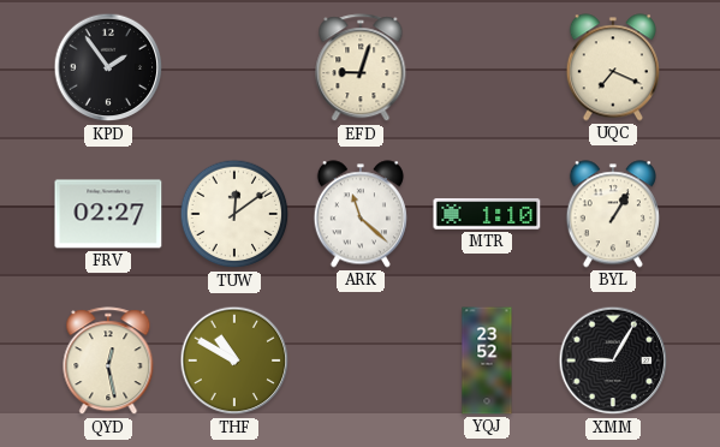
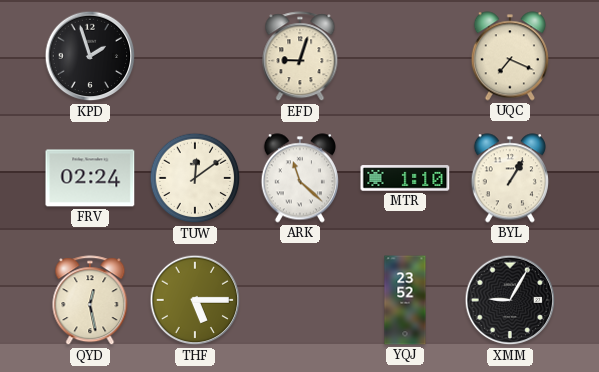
KPD: 1:54 -> 1:57 (90, 56)
FRV: 02:27 -> 02:24 (90, 178)
THF: 10:50 -> 5:15 (195, 300)
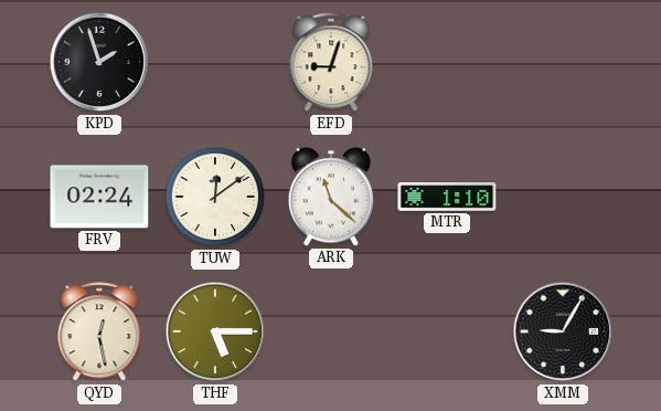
UQC: 7:19 -> none (510, 56)
BYL: 1:05 -> none (510, 178)
YQJ: 23:52 -> none (405, 300)
